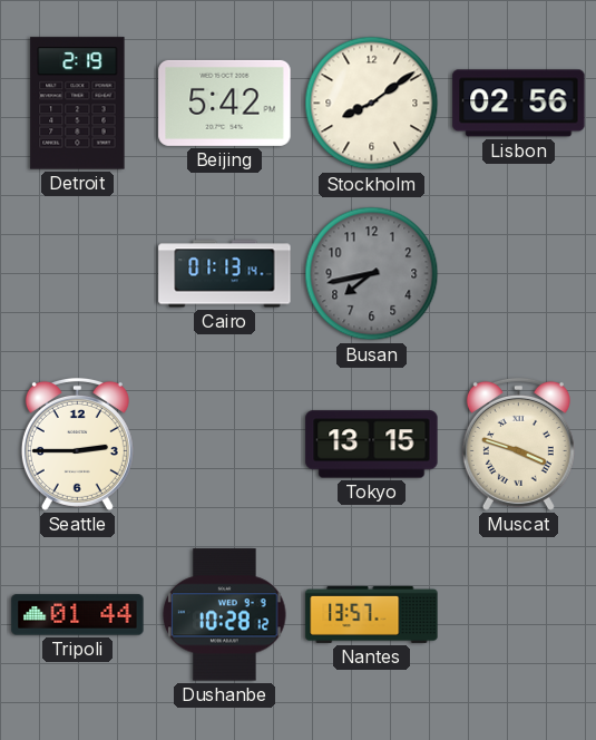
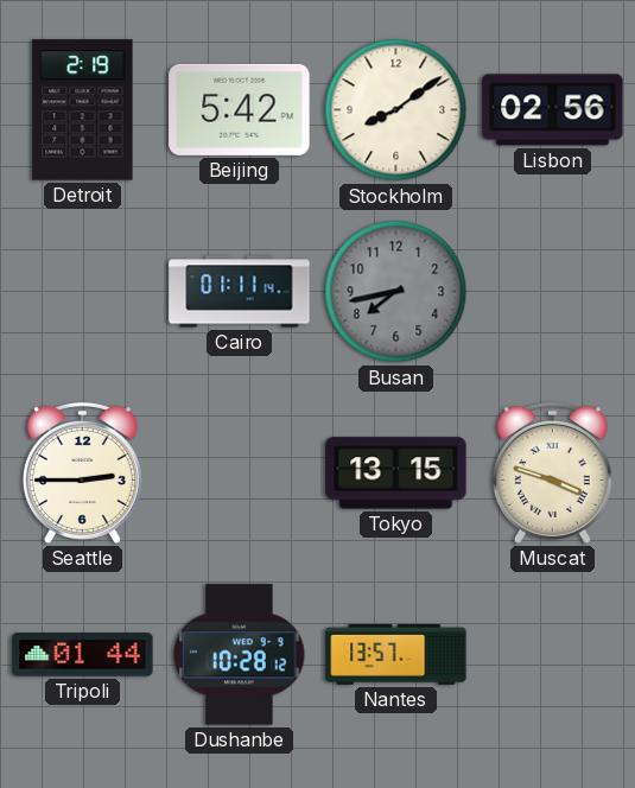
Cairo: 01:13 -> 01:11 (240, 292)
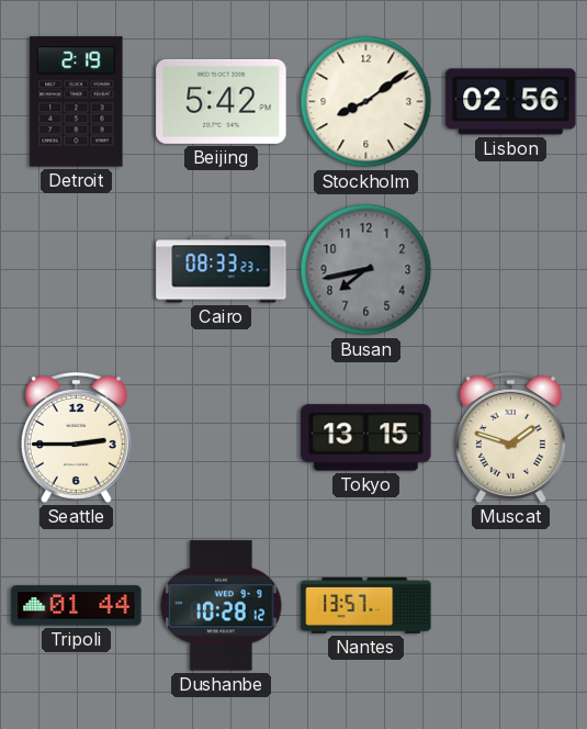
Cairo: 01:11 -> 08:33 (222, 270)
Muscat: 3:48 -> 1:48 (510, 437)
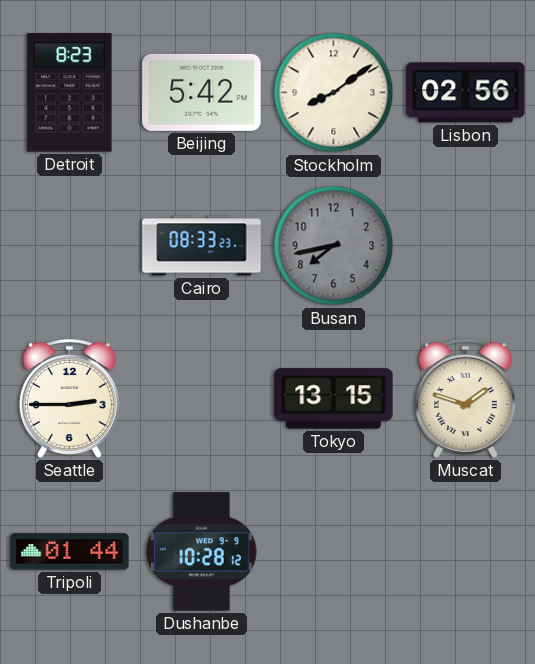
Detroit: 2:19 -> 8:23 (70, 93)
Nantes: 13:57 -> none (366, 605)
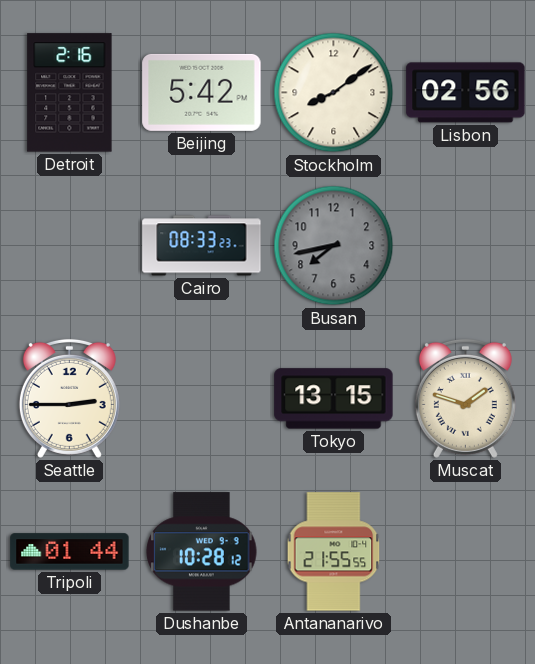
Detroit: 8:23 -> 2:16 (70, 93)
Antananarivo: none -> 21:55 (334, 552)
